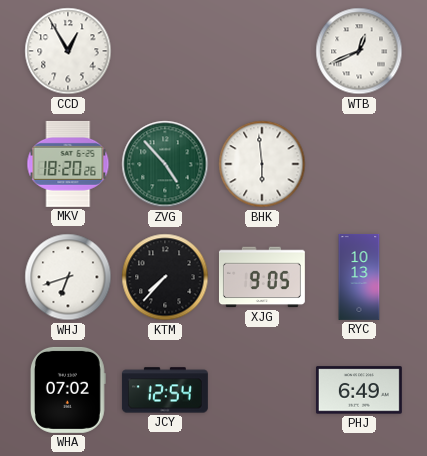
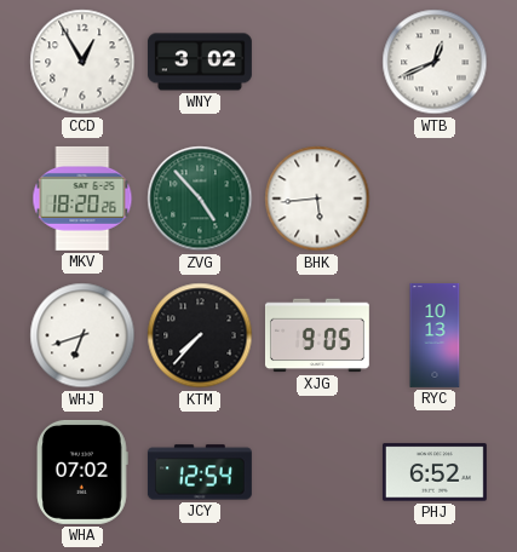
WNY: none -> 3:02 (200, 62)
BHK: 5:59 -> 5:44 (317, 199)
PHJ: 6:49 -> 6:52 (435, 472)
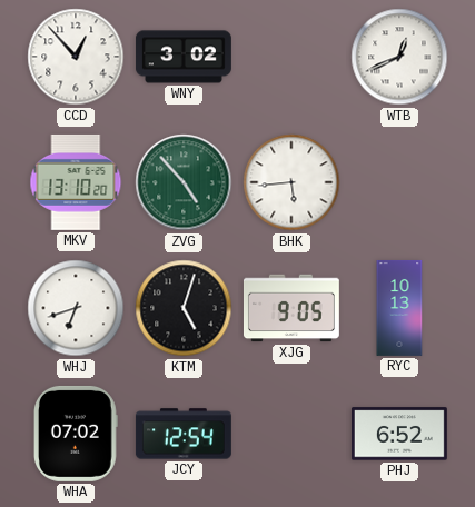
CCD: 12:55 -> 12:53 (76, 57)
MKV: 18:20 -> 13:10 (76, 182)
KTM: 7:37 -> 5:03 (184, 308)
